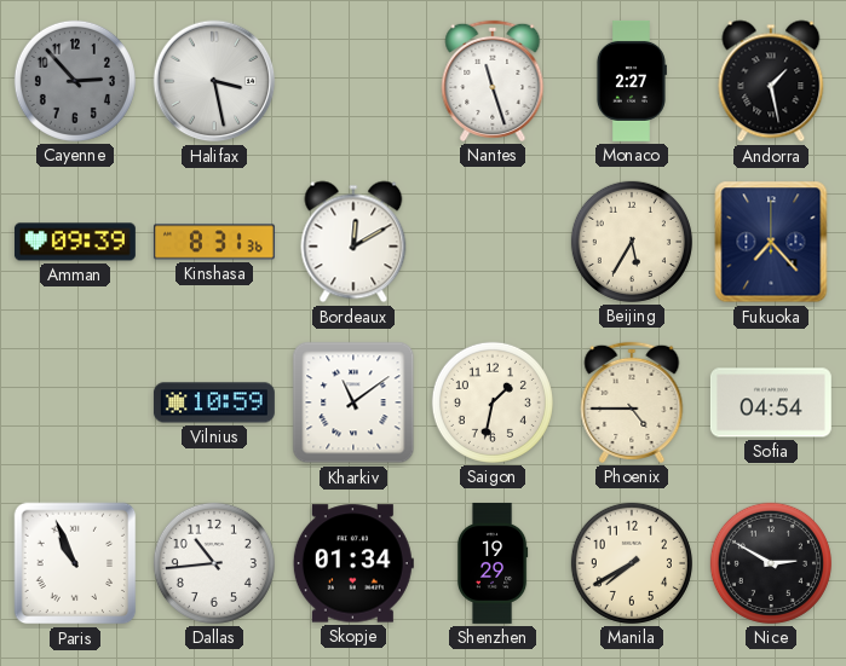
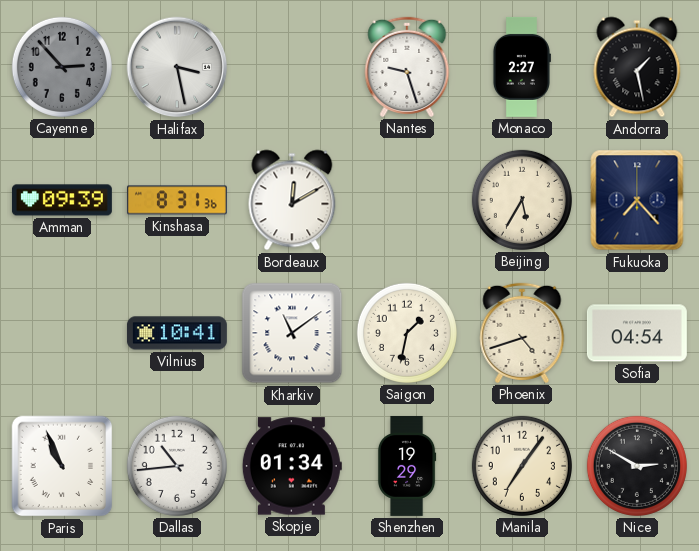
Nantes: 11:27 -> 9:27 (407, 67)
Vilnius: 10:59 -> 10:41 (177, 333)
Phoenix: 4:45 -> 4:42 (522, 333)
Manila: 7:40 -> 7:06 (522, 466)
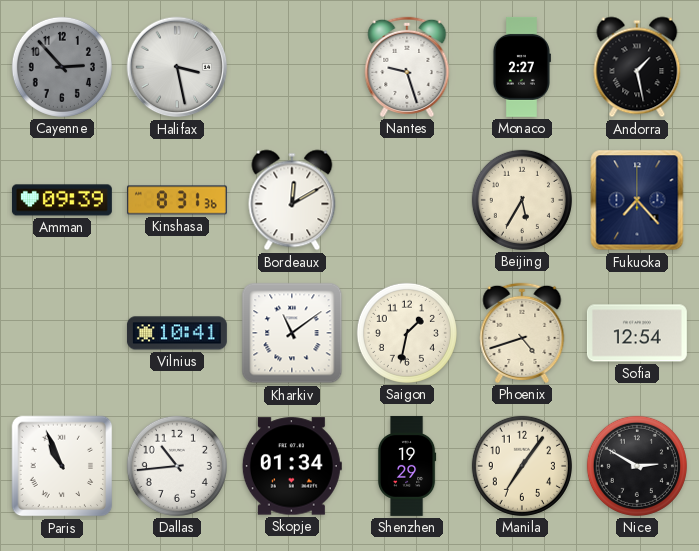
Sofia: 04:54 -> 12:54 (637, 333)
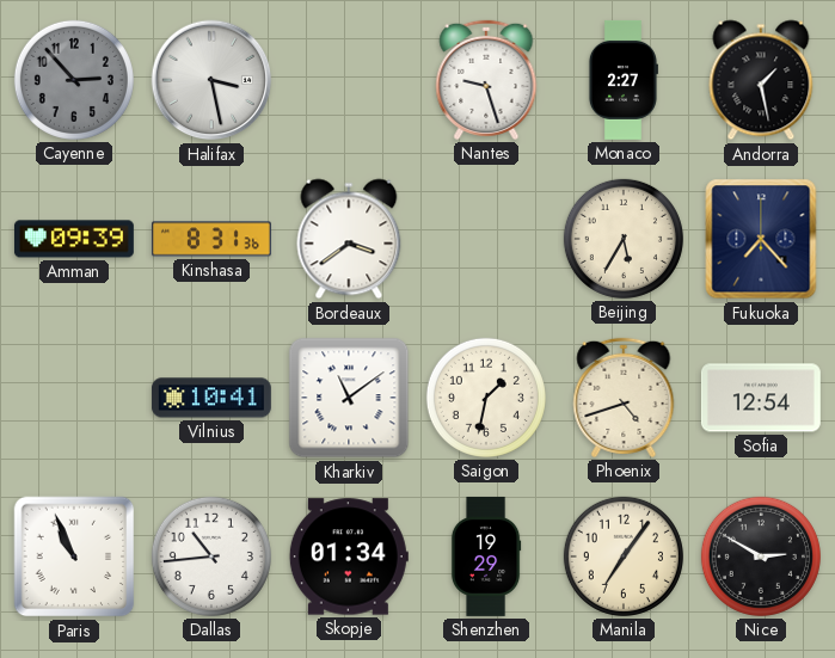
Bordeaux: 12:10 -> 3:39 (349, 239)
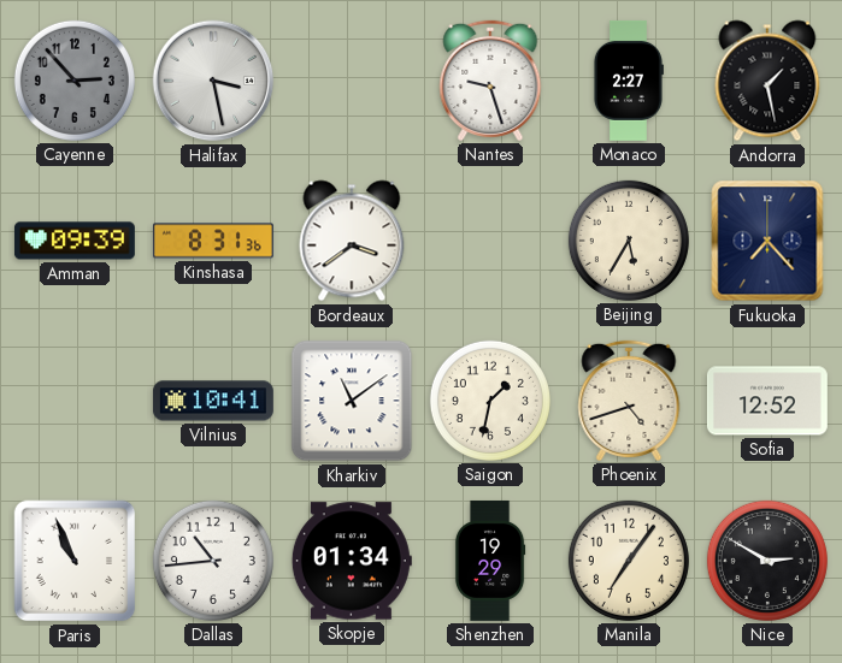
Sofia: 12:54 -> 12:52 (767, 401)
